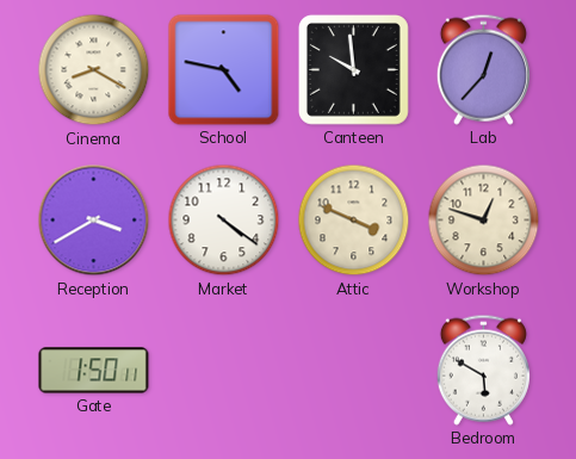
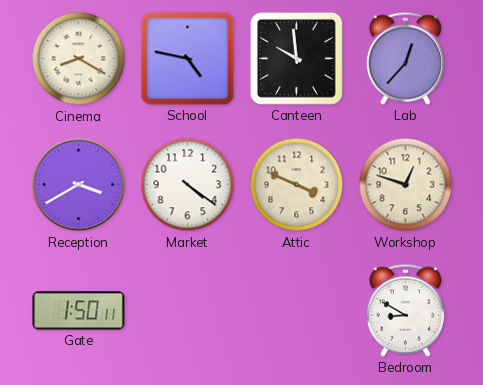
Bedroom: 5:50 -> 8:50 (405, 310)
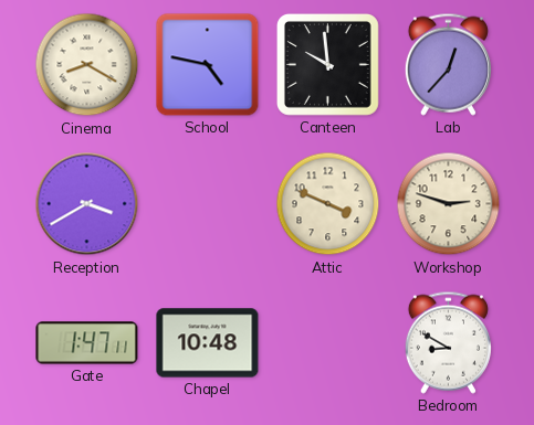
Market: 4:21 -> none (188, 185)
Workshop: 12:48 -> 2:48 (449, 204)
Gate: 1:50 -> 1:47 (87, 343)
Chapel: none -> 10:48 (208, 343)
